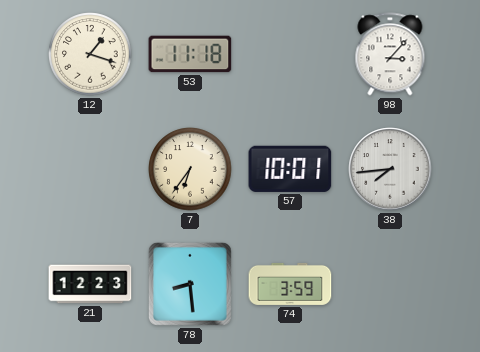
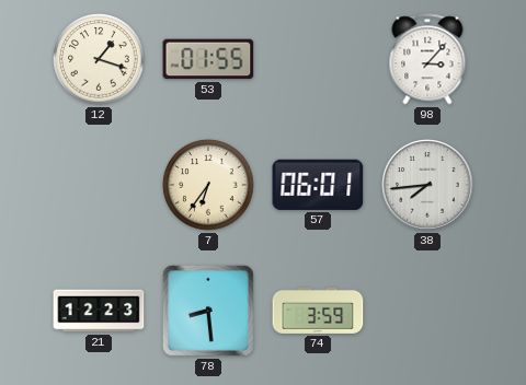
53: 11:18 -> 01:55 (208, 59)
57: 10:01 -> 06:01 (318, 185)
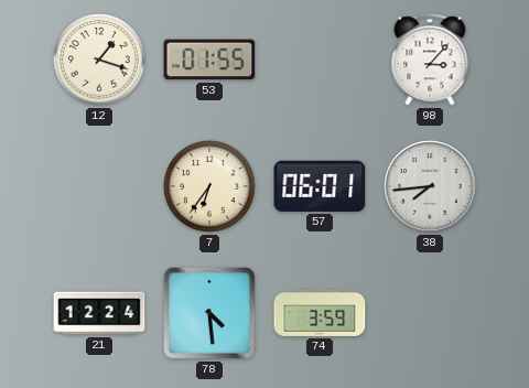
21: 12:23 -> 12:24 (99, 313)
78: 8:29 -> 4:29 (209, 313)
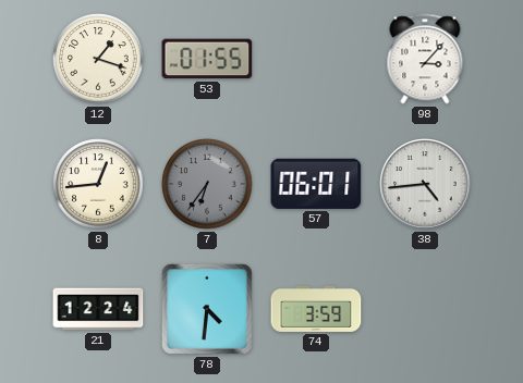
8: none -> 12:44 (98, 184)
7 dial: cream -> grey (207, 184)
38: 7:44 -> 4:44 (425, 184)
78: 4:29 -> 4:31 (207, 309)
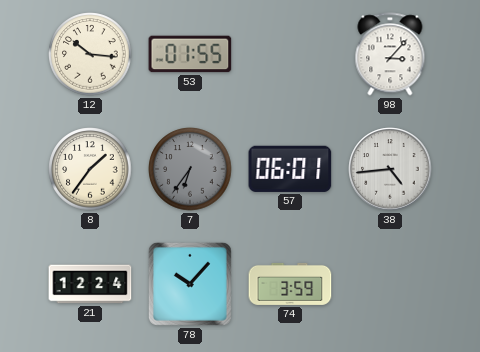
12: 1:18 -> 10:16 (90, 54)
8: 12:44 -> 1:36 (90, 169)
78: 4:31 -> 10:07 (190, 284)
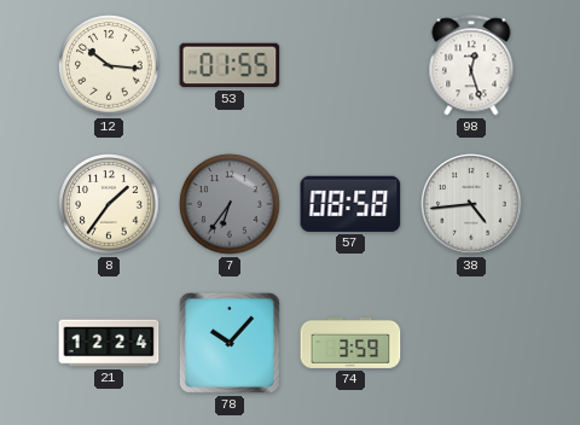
98: 3:07 -> 12:27 (471, 65)
57: 06:01 -> 08:58 (350, 204)
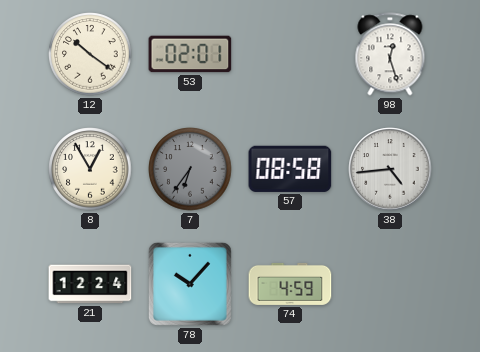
12: 10:16 -> 10:21 (90, 54)
53: 01:55 -> 02:01 (190, 54)
8: 1:36 -> 12:55 (90, 169)
74: 3:59 -> 4:59 (290, 284)
